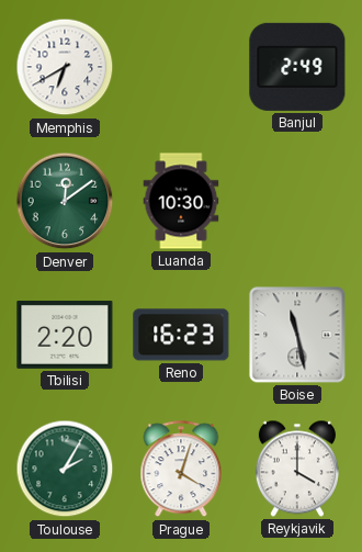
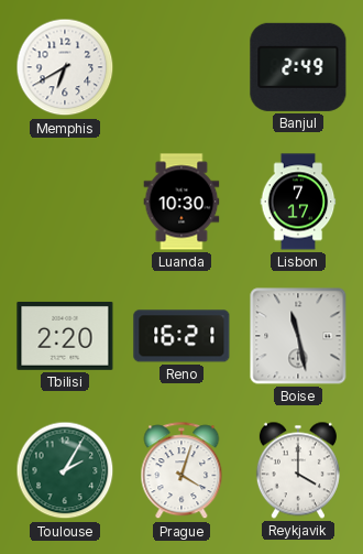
Denver: 12:09 -> none (65, 201)
Lisbon: none -> 7:17 (298, 202)
Reno: 16:23 -> 16:21 (182, 336)
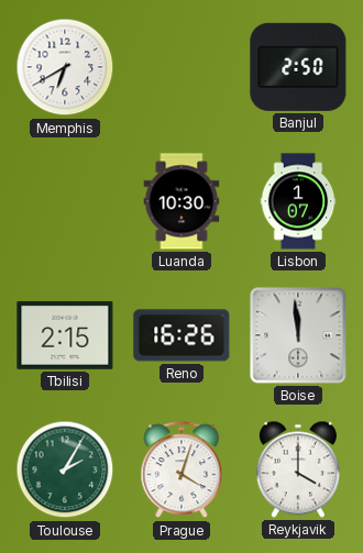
Banjul: 2:49 -> 2:50 (298, 67)
Lisbon: 7:17 -> 1:07 (298, 201)
Tbilisi: 2:20 -> 2:15 (65, 335)
Reno: 16:21 -> 16:26 (182, 335)
Boise: 11:28 -> 11:59 (298, 335)
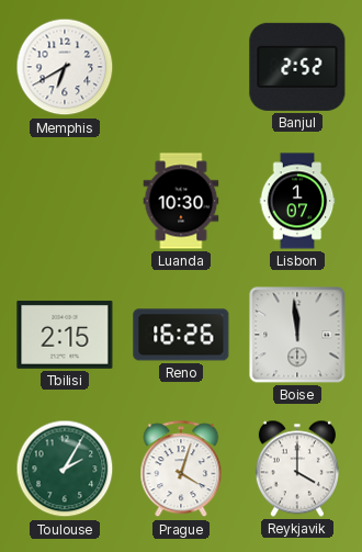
Banjul: 2:50 -> 2:52 (297, 67)
